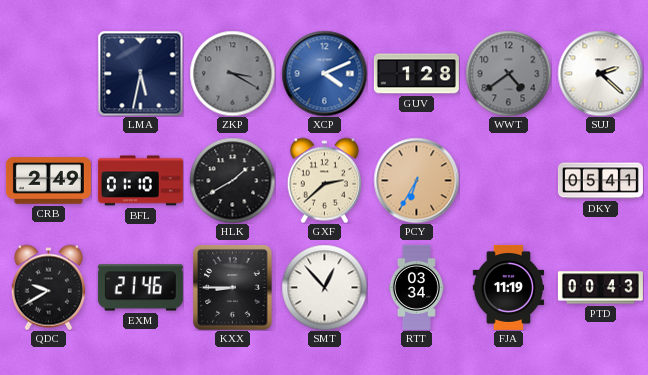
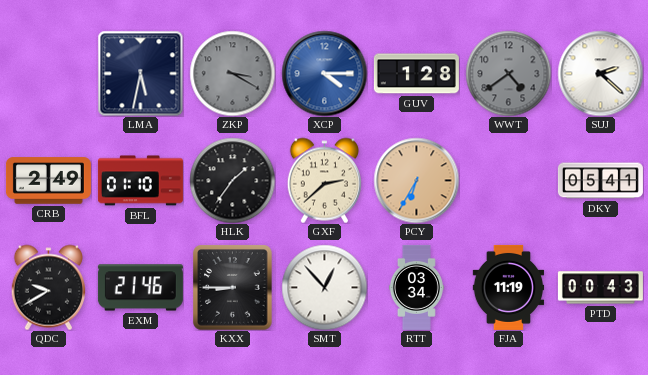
XCP: 4:11 -> 4:15 (324, 73)
HLK: 1:40 -> 1:36 (232, 180)
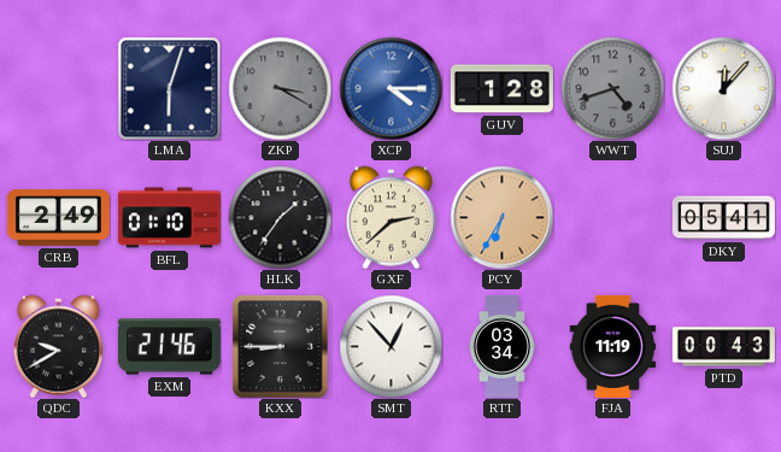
LMA: 5:32 -> 6:03 (169, 88)
WWT: 4:39 -> 4:42 (612, 88)
SUJ: 2:22 -> 12:07 (723, 88)
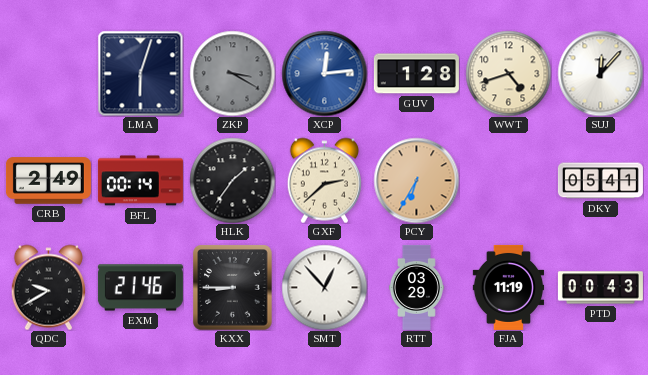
XCP: 4:15 -> 12:14 (324, 73)
WWT dial: grey -> cream (508, 73)
BFL: 01:10 -> 00:14 (140, 181)
RTT: 03:34 -> 03:29 (416, 287)
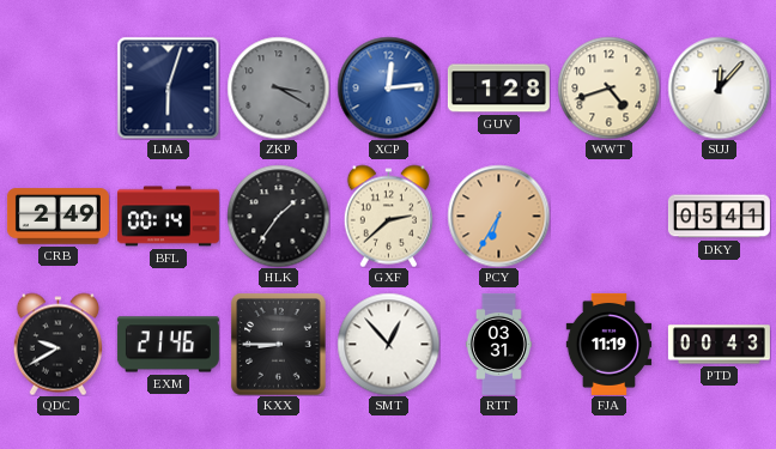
RTT: 03:29 -> 03:31 (498, 344)
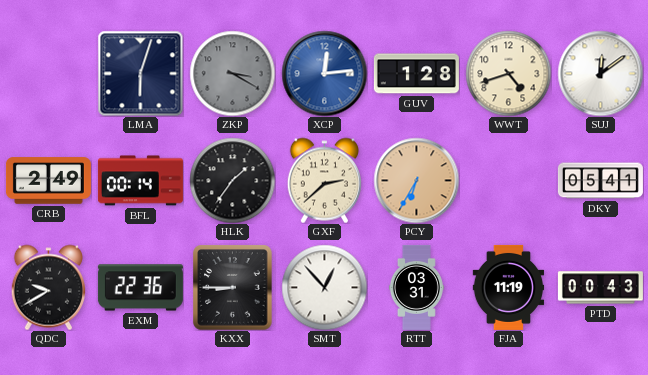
SUJ: 12:07 -> 12:09 (600, 73)
EXM: 21:46 -> 22:36 (140, 288)
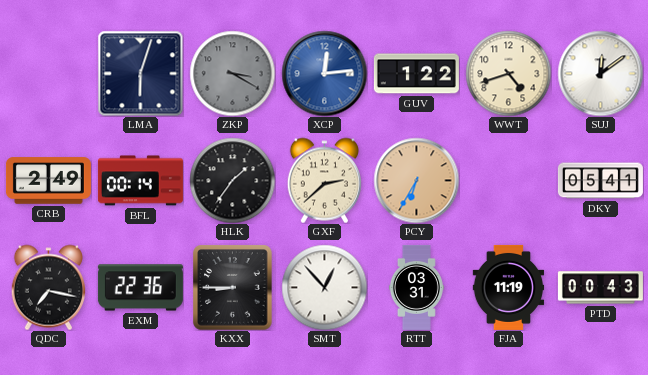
GUV: 1:28 -> 1:22 (416, 74)
QDC: 9:40 -> 7:17 (48, 287)
